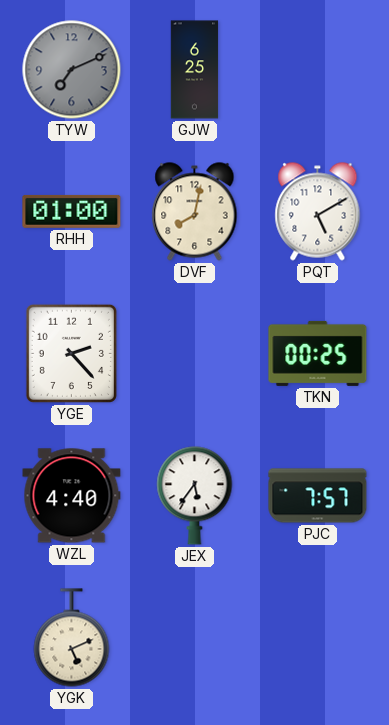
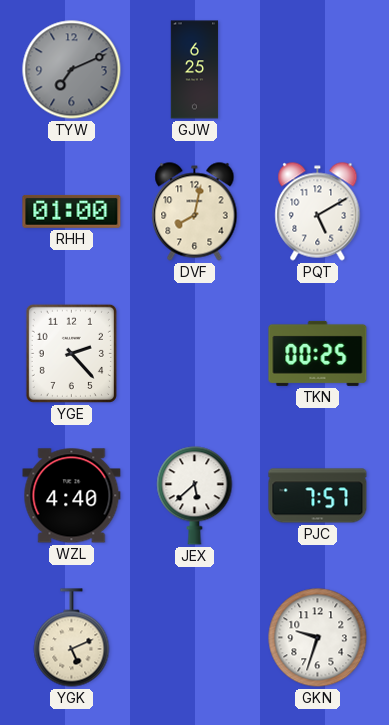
JEX: 5:36 -> 5:38 (195, 496)
GKN: none -> 9:33 (318, 638)
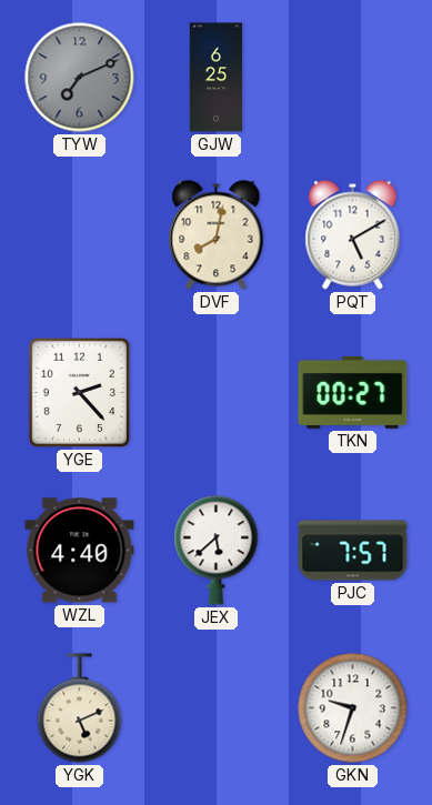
RHH: 01:00 -> none (72, 211)
TKN: 00:25 -> 00:27 (353, 392)
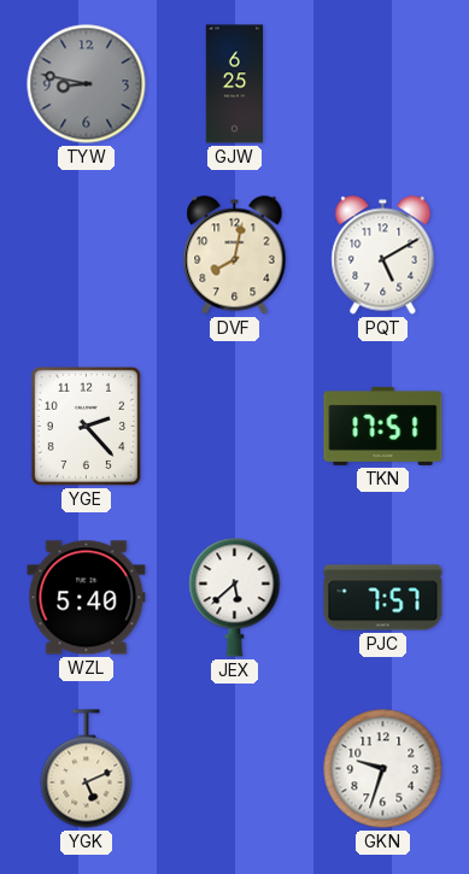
TYW: 7:11 -> 8:47 (87, 84)
TKN: 00:27 -> 17:51 (383, 426)
WZL: 4:40 -> 5:40 (87, 598)
